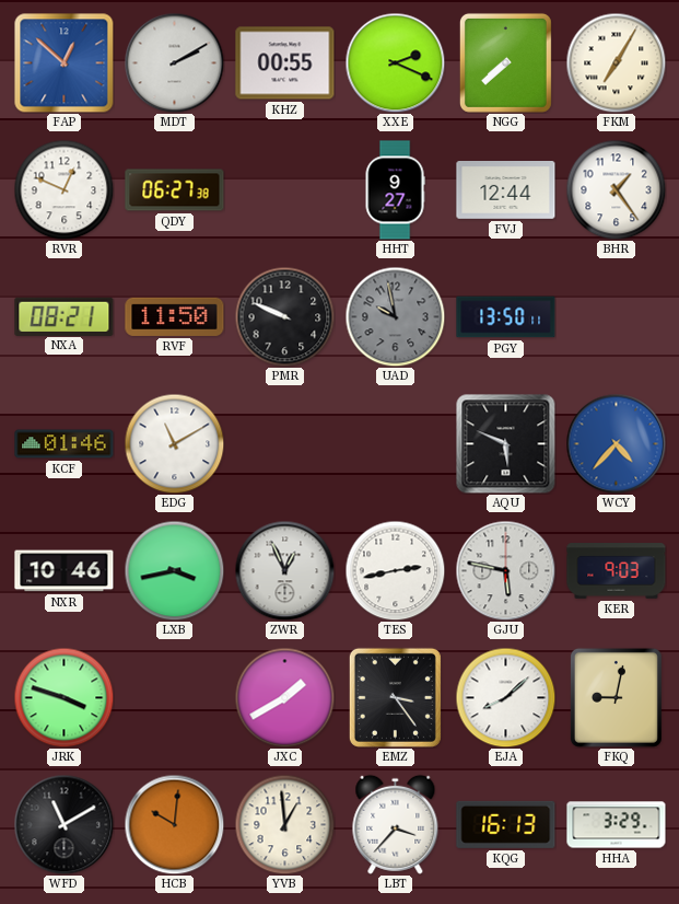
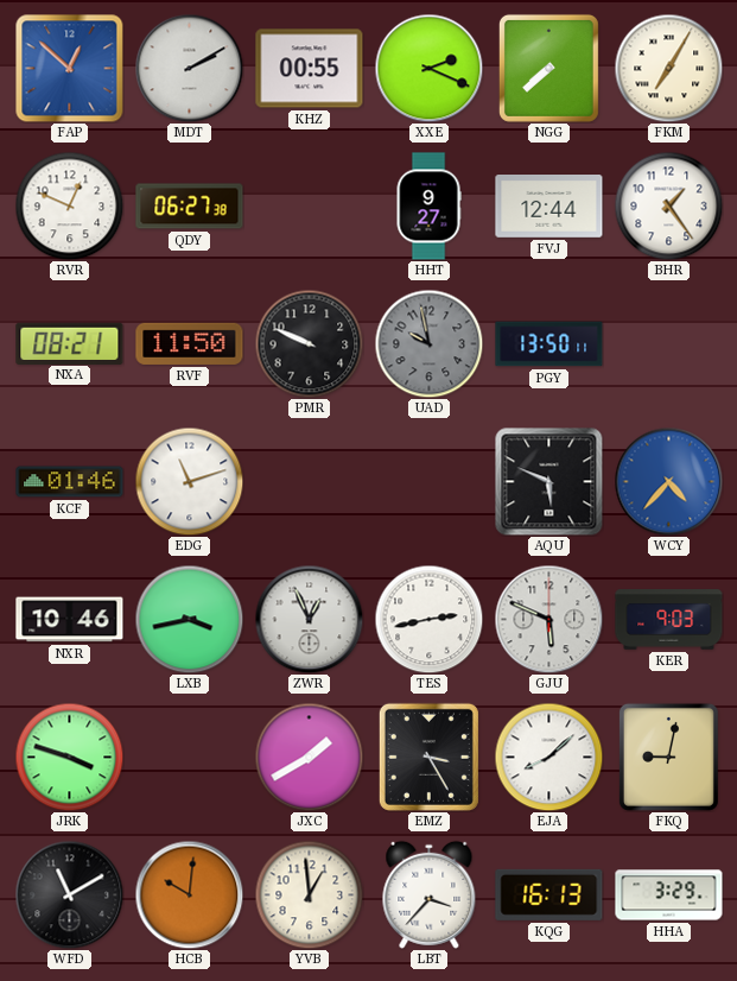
EDG: 11:10 -> 11:12 (189, 481)
GJU: 5:47 -> 5:49 (548, 619)
EMZ: 3:24 -> 3:25 (428, 757)
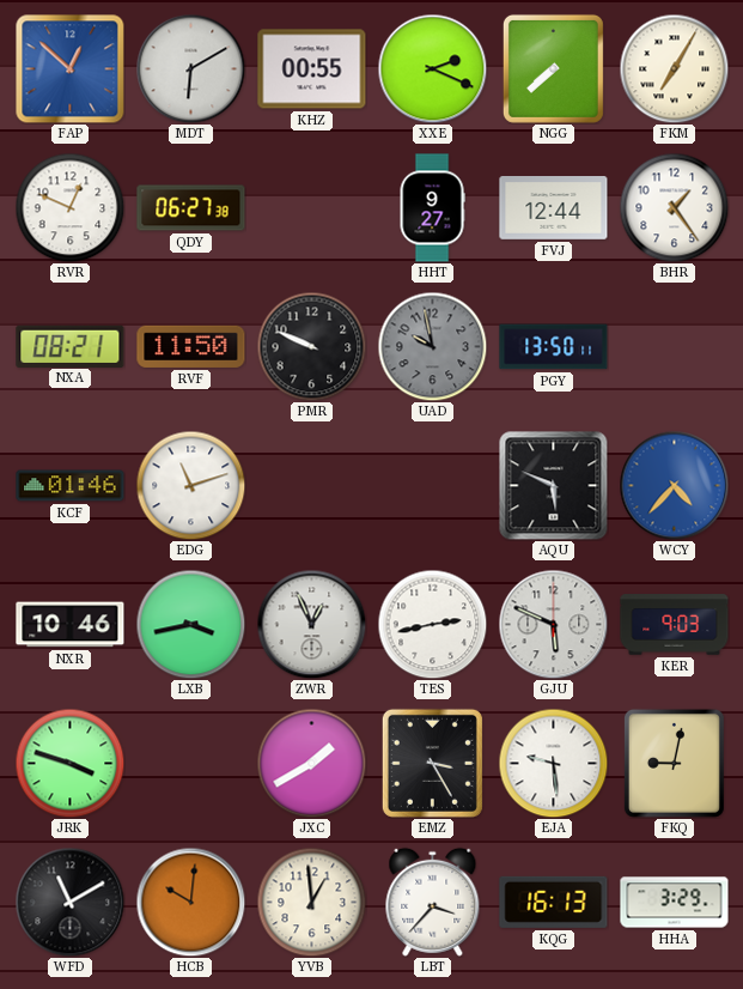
MDT: 2:10 -> 6:10 (190, 68)
EJA: 8:08 -> 9:29 (553, 763)
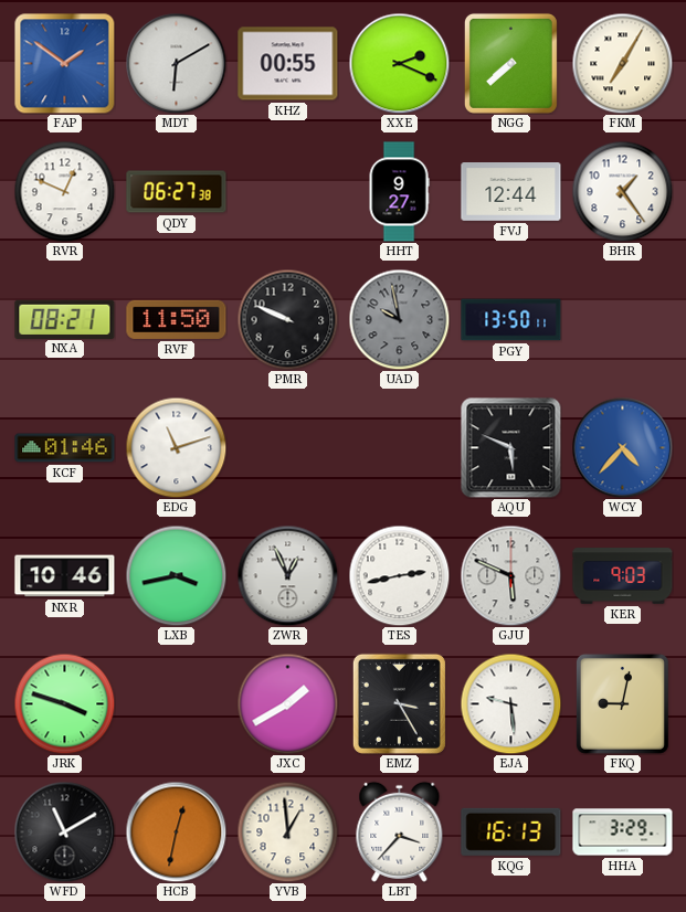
FAP: 12:52 -> 1:51 (64, 63)
HCB: 10:01 -> 12:32 (176, 831)
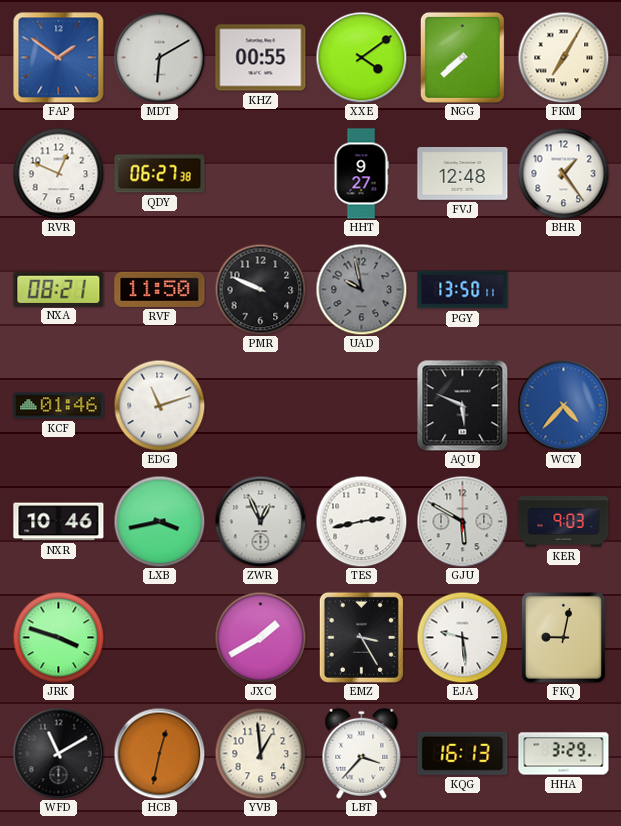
XXE: 2:19 -> 4:09 (361, 57)
FVJ: 12:44 -> 12:48 (463, 174)
GJU: 5:49 -> 5:50 (462, 521)
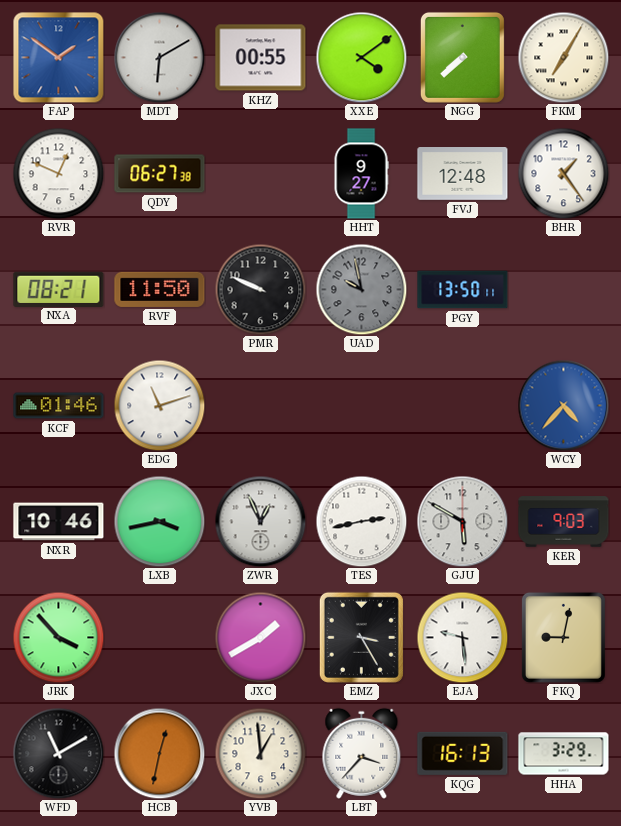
AQU: 5:49 -> none (462, 405)
JRK: 3:48 -> 3:53 (58, 637)
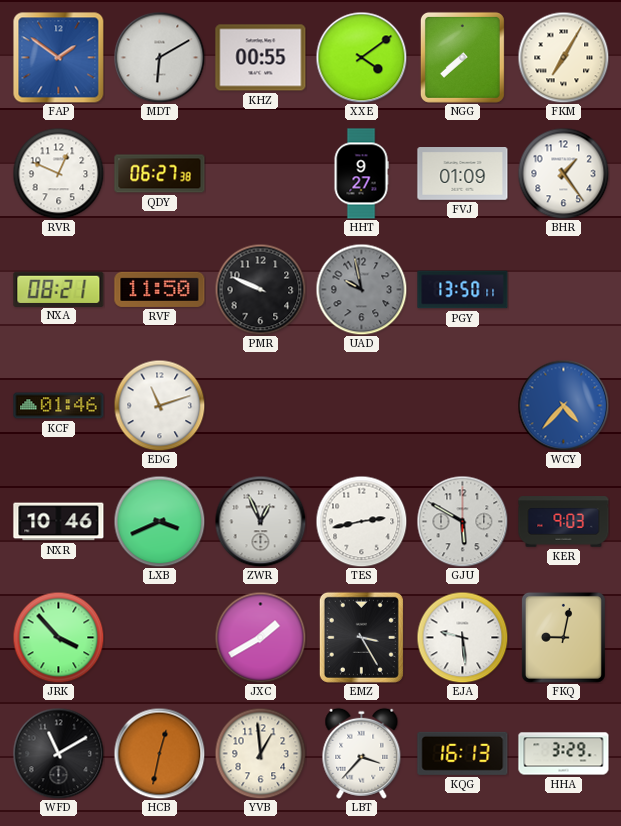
FVJ: 12:48 -> 01:09 (463, 174)
LXB: 3:43 -> 3:41 (159, 521)
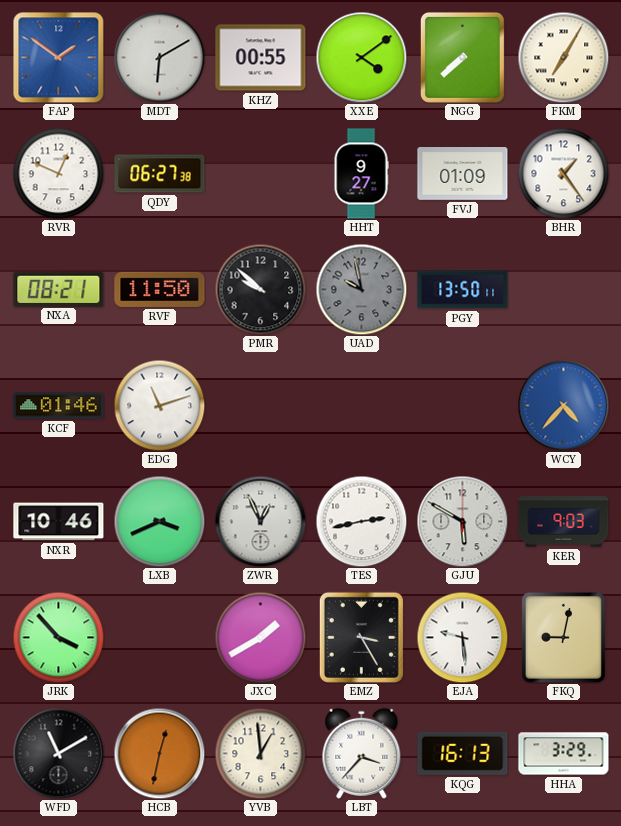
PMR: 9:49 -> 9:52 (260, 289)
